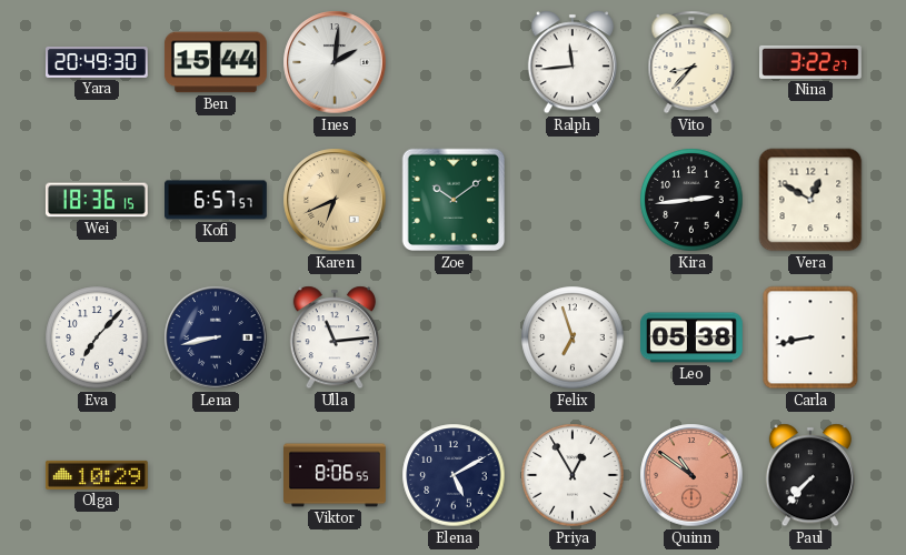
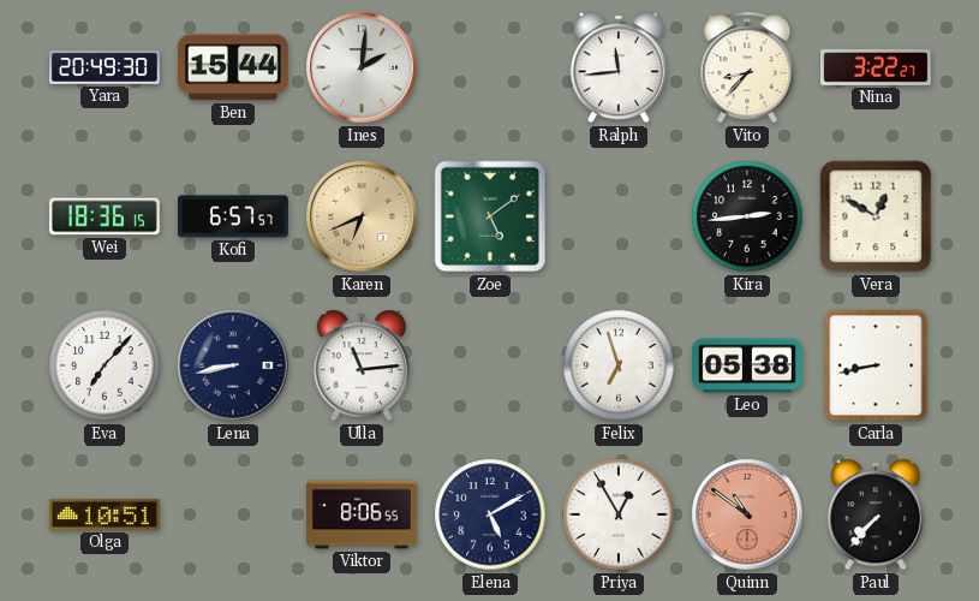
Zoe: 10:09 -> 5:09 (490, 216)
Olga: 10:29 -> 10:51 (105, 514)
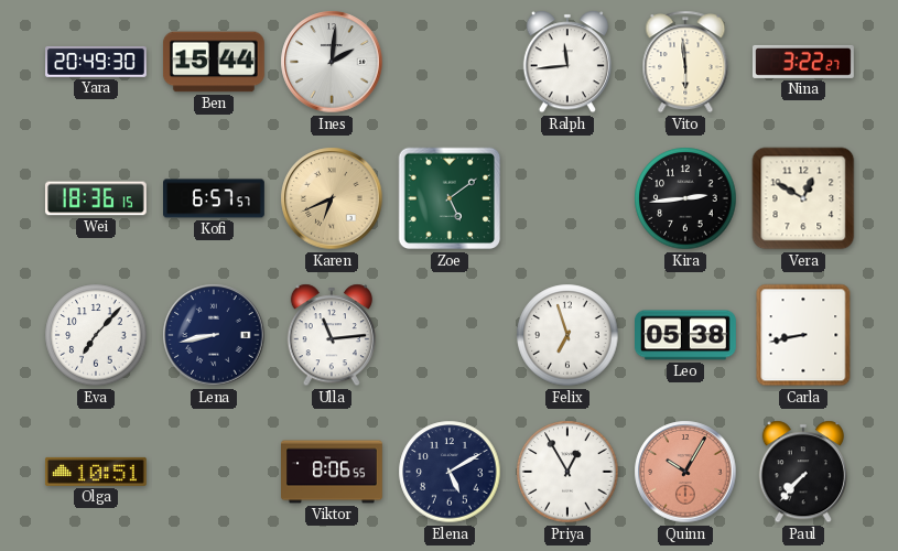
Vito: 8:37 -> 5:59 (685, 62)
Quinn: 10:51 -> 10:05 (685, 472)
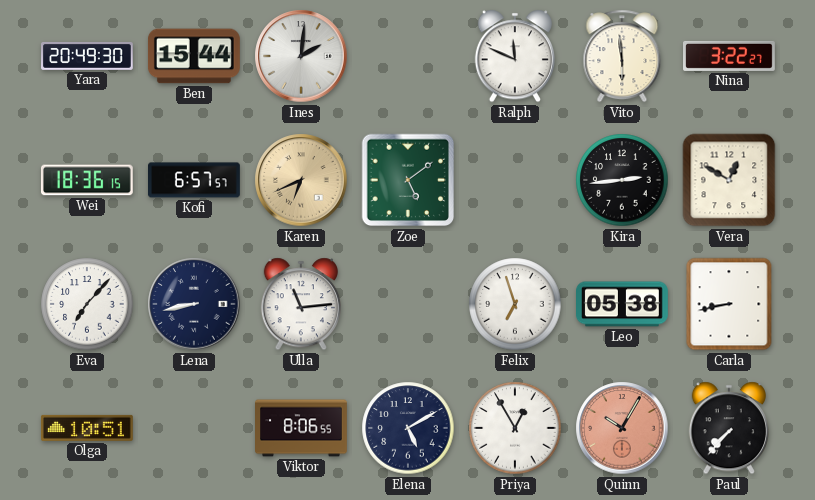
Ralph: 11:44 -> 11:49 (515, 56)
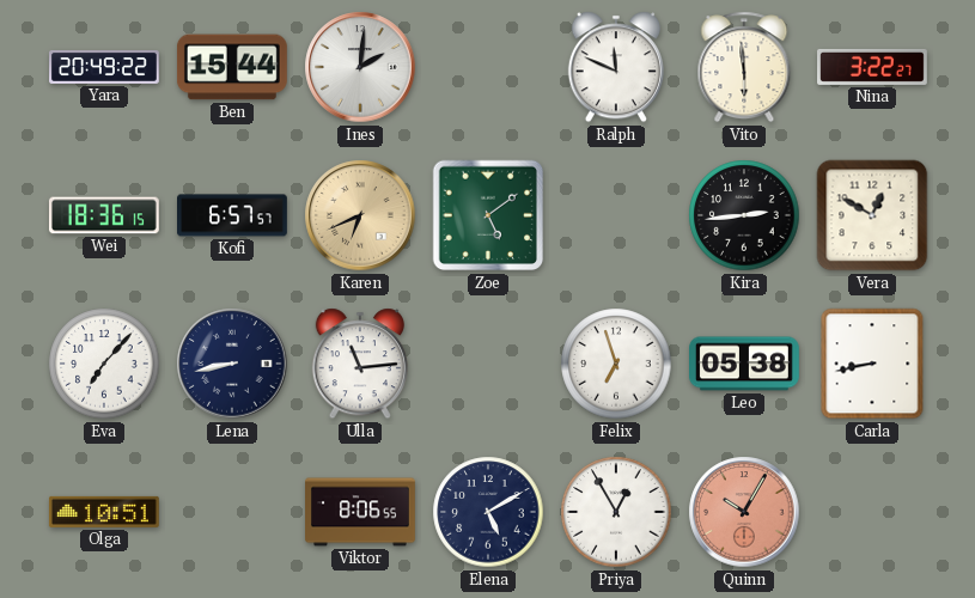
Yara: 20:49:30 -> 20:49:22 (105, 67)
Paul: 7:37 -> none (729, 428)
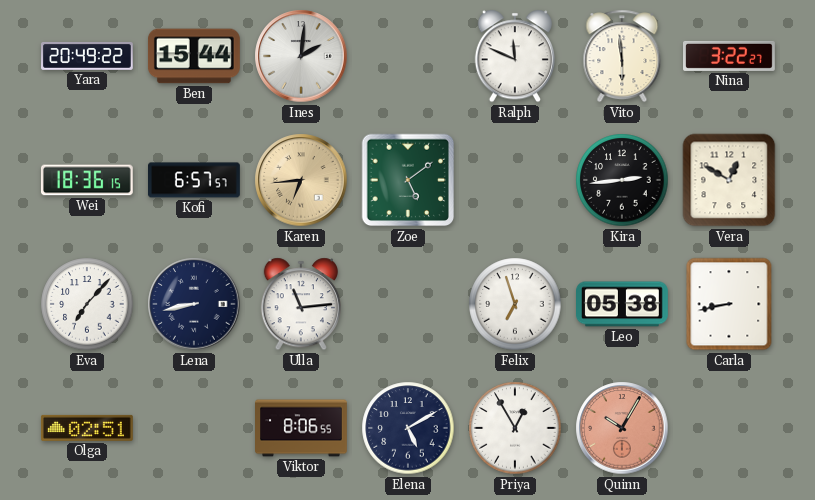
Karen: 6:41 -> 6:44 (301, 180)
Olga: 10:51 -> 02:51 (87, 428)
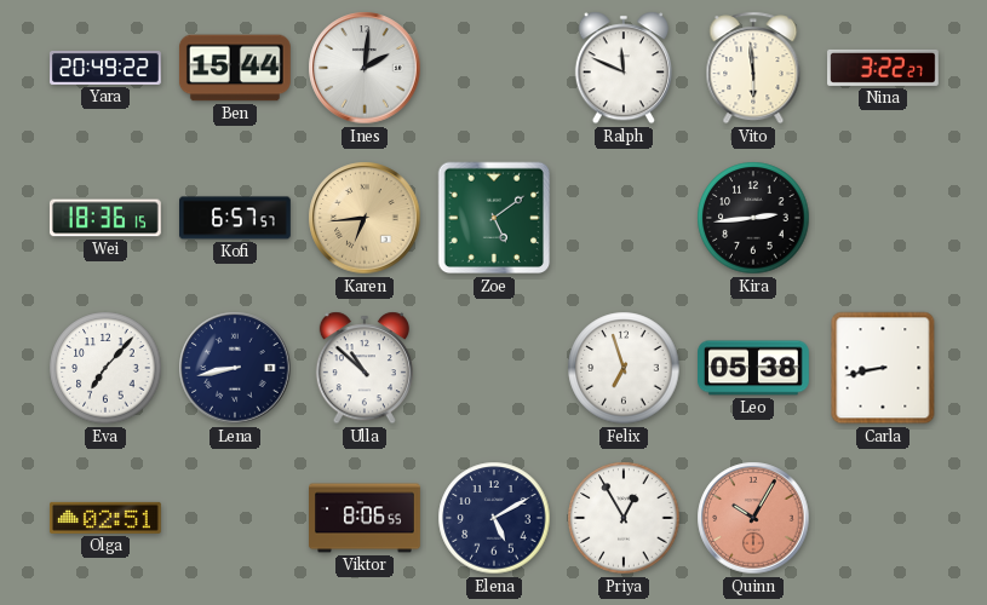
Vera: 12:50 -> none (729, 180)
Ulla: 11:14 -> 10:52 (365, 368)
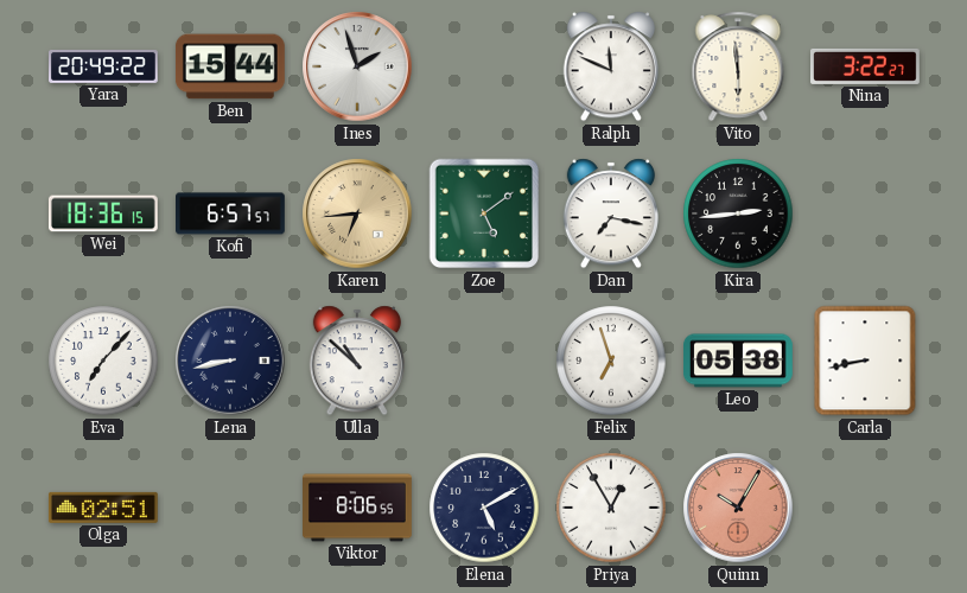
Ines: 2:01 -> 1:57 (357, 66)
Dan: none -> 7:17 (611, 213)
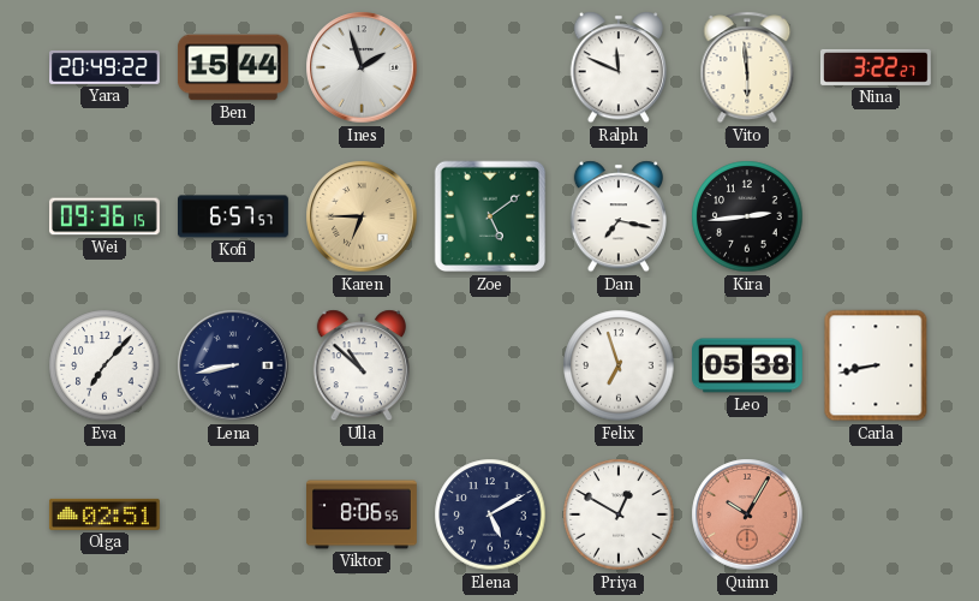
Wei: 18:36 -> 09:36 (105, 216)
Karen: 6:44 -> 6:45 (362, 216)
Priya: 12:55 -> 12:50 (619, 514)
